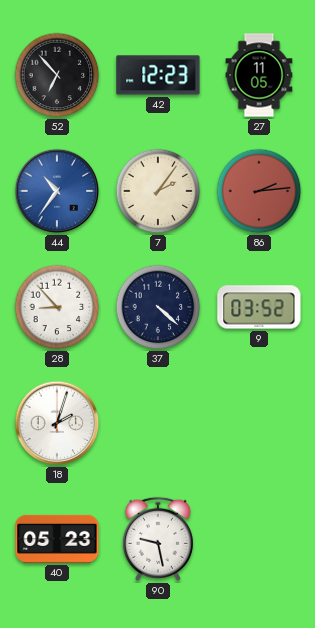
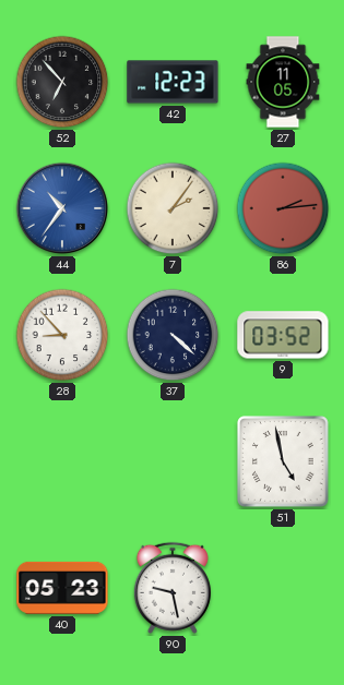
18: 2:03 -> none (57, 423)
51: none -> 4:58 (283, 461)
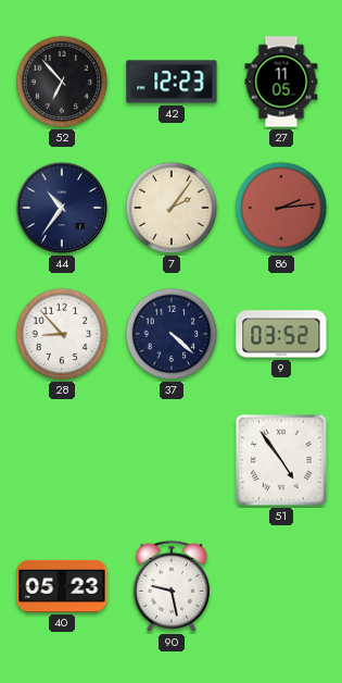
44 dial: blue -> navy (62, 208)
51: 4:58 -> 4:54 (281, 460)
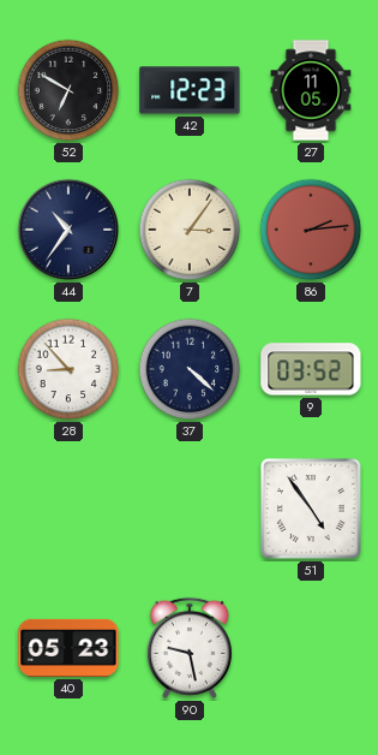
52: 6:53 -> 6:50 (68, 90)
7: 2:06 -> 3:06 (190, 230)
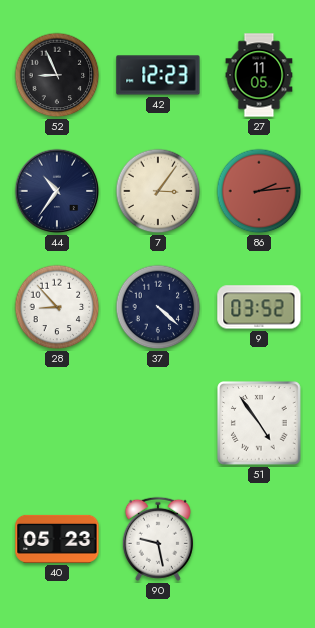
52: 6:50 -> 8:56 (57, 75)
